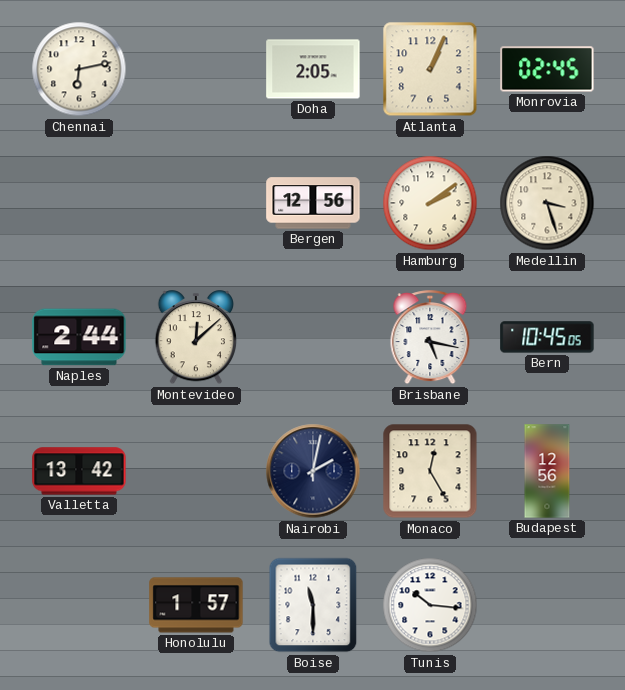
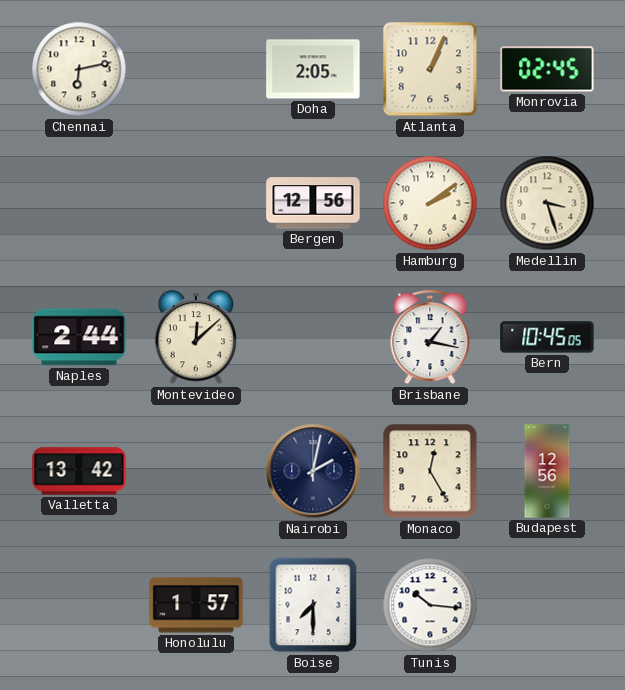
Brisbane: 5:17 -> 1:17 (430, 338)
Boise: 11:30 -> 7:30 (313, 605)
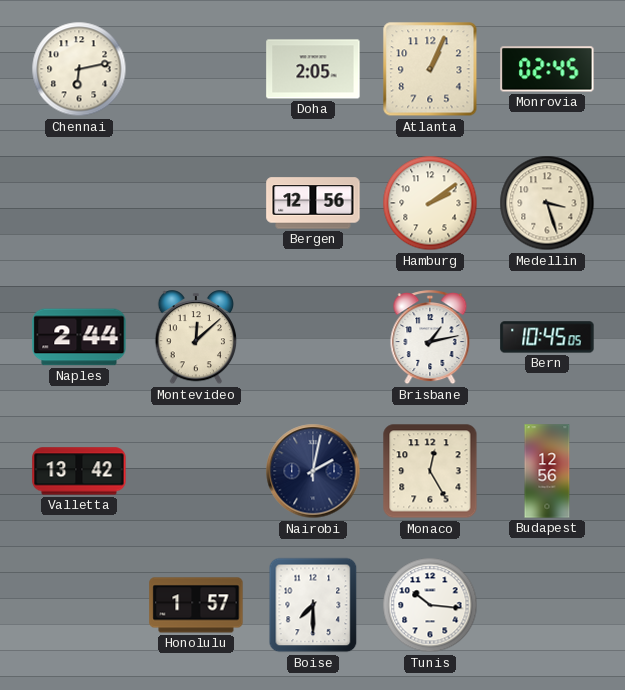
Brisbane: 1:17 -> 1:13 (430, 338)
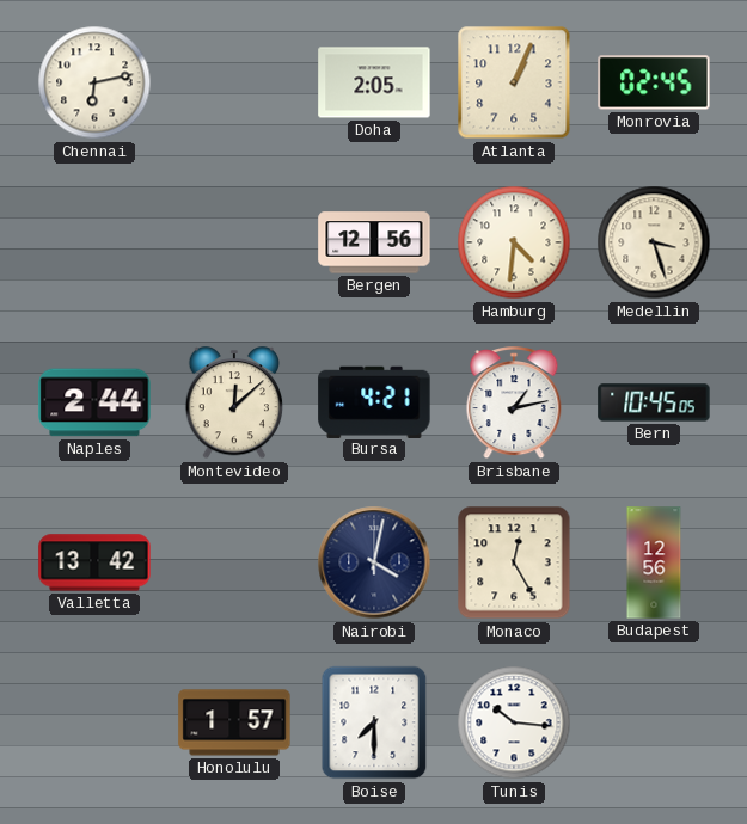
Hamburg: 2:09 -> 4:31 (514, 242)
Bursa: none -> 4:21 (374, 401)
Nairobi: 2:02 -> 4:02 (374, 562)
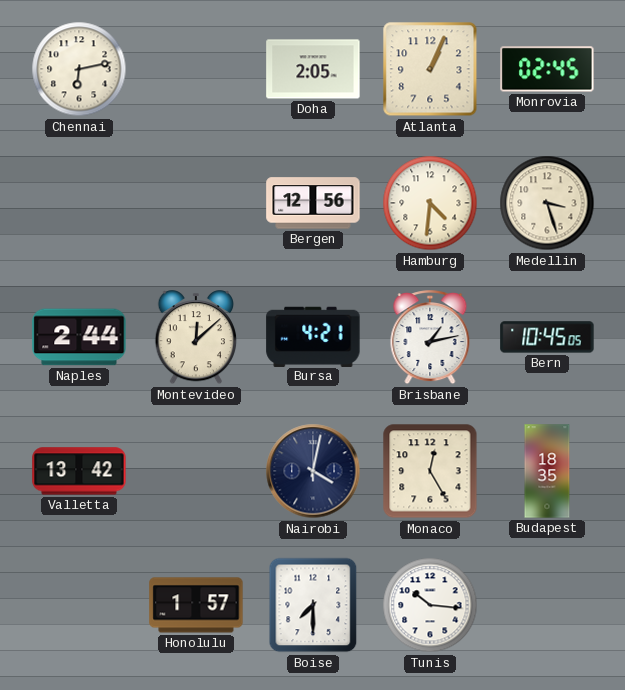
Budapest: 12:56 -> 18:35 (547, 471)
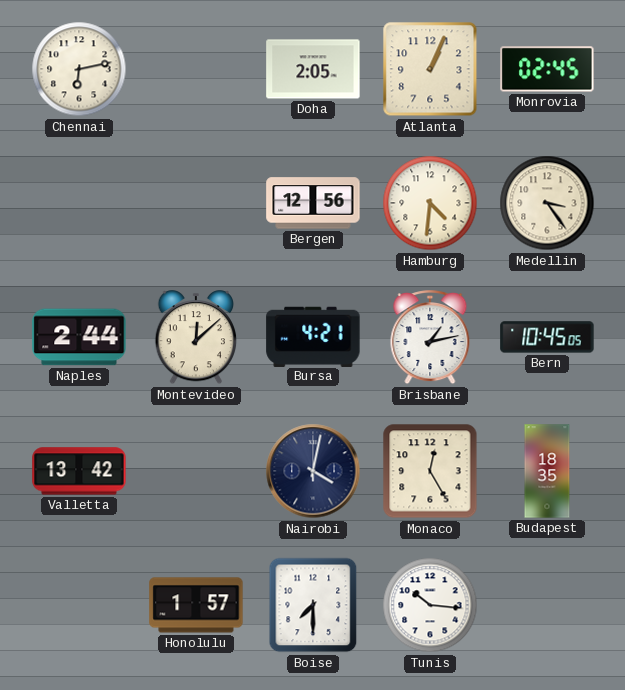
Medellin: 3:27 -> 3:24 (547, 203)
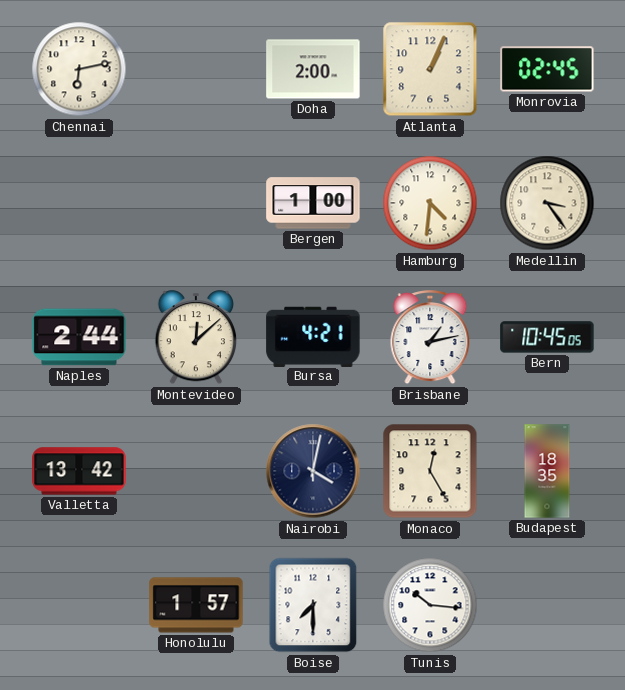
Doha: 2:05 -> 2:00 (313, 69)
Bergen: 12:56 -> 1:00 (313, 203)
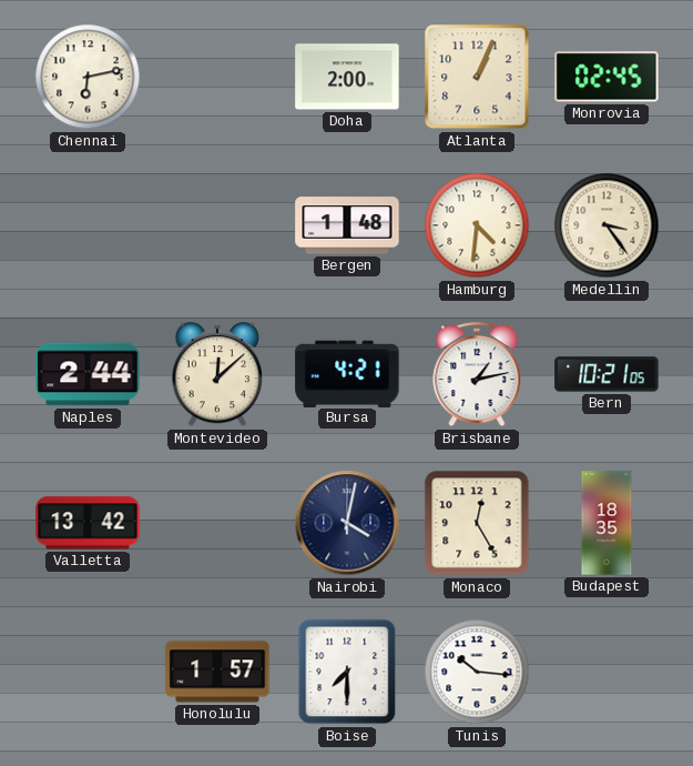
Bergen: 1:00 -> 1:48 (347, 225)
Bern: 10:45 -> 10:21 (607, 374)
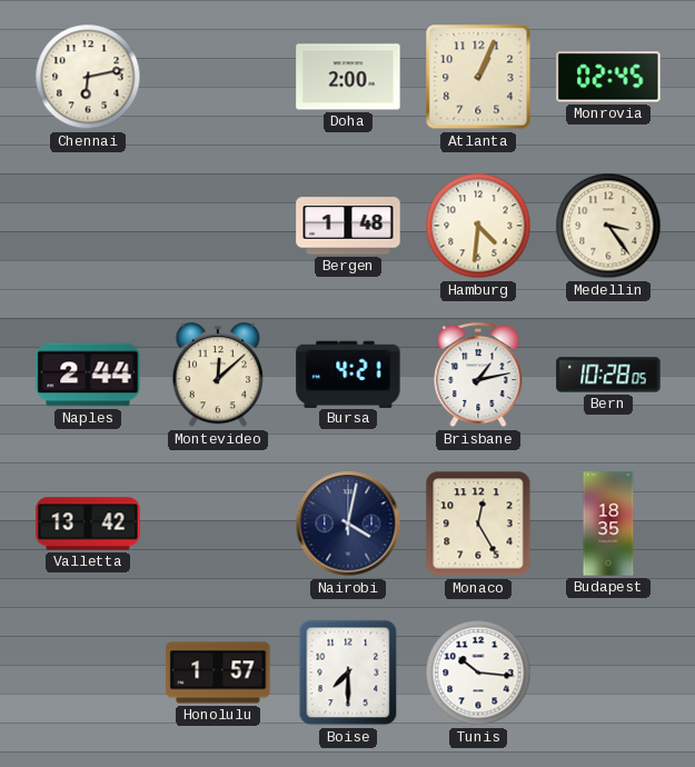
Bern: 10:21 -> 10:28 (608, 375)
